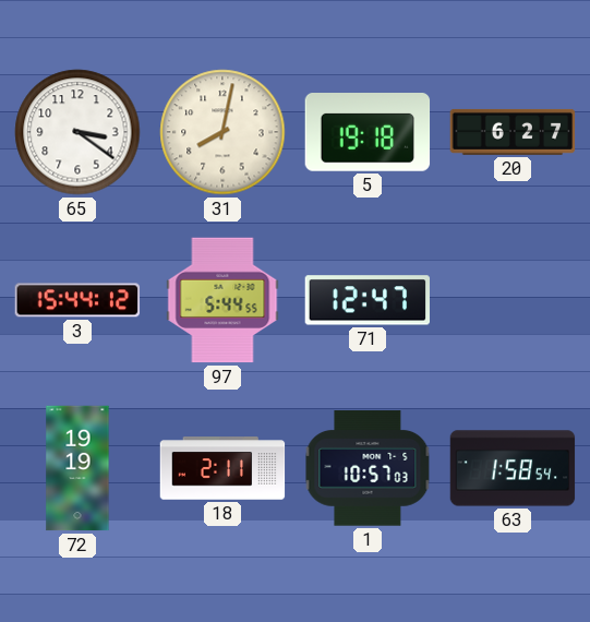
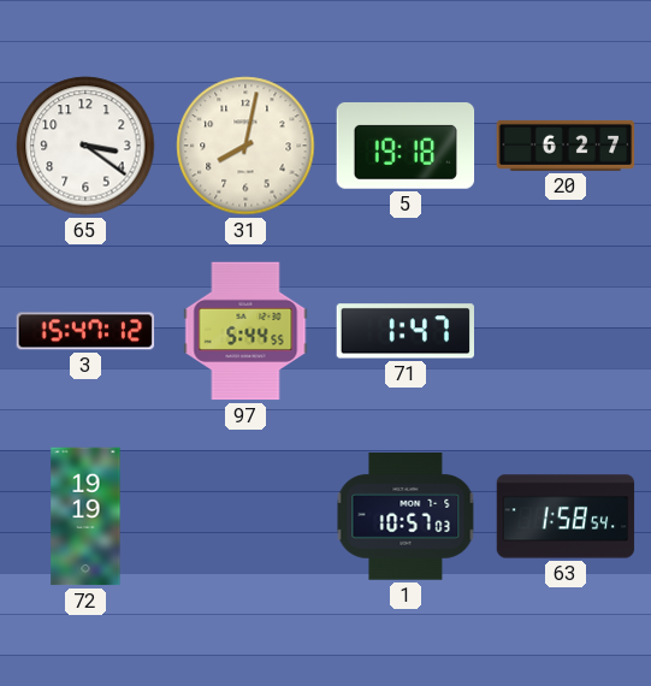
3: 15:44 -> 15:47 (85, 331)
71: 12:47 -> 1:47 (406, 331)
18: 2:11 -> none (222, 468)
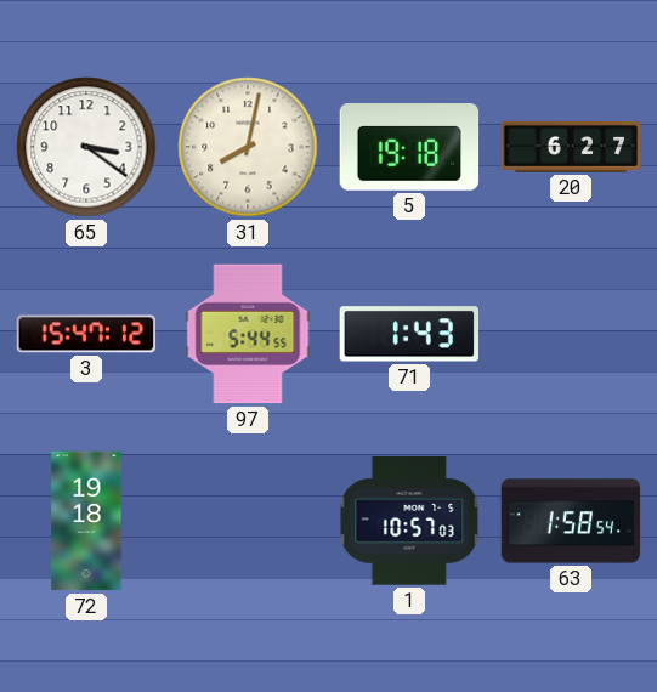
71: 1:47 -> 1:43 (409, 334)
72: 19:19 -> 19:18 (86, 521)
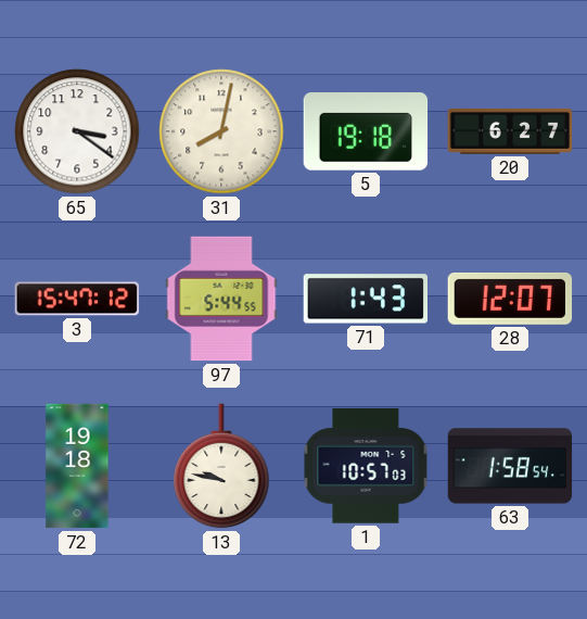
28: none -> 12:07 (510, 299)
13: none -> 9:47 (221, 466)
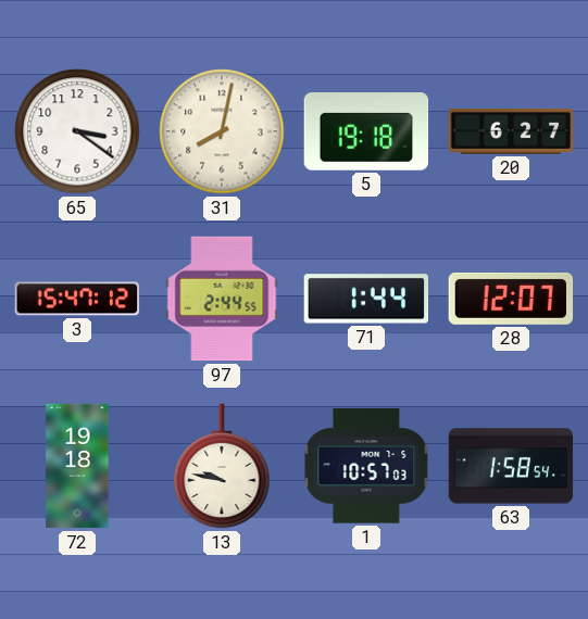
97: 5:44 -> 2:44 (222, 299)
71: 1:43 -> 1:44 (366, 299)
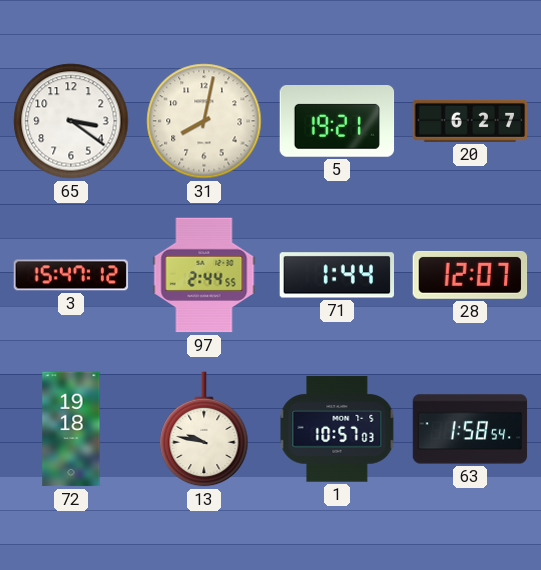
5: 19:18 -> 19:21 (337, 121)
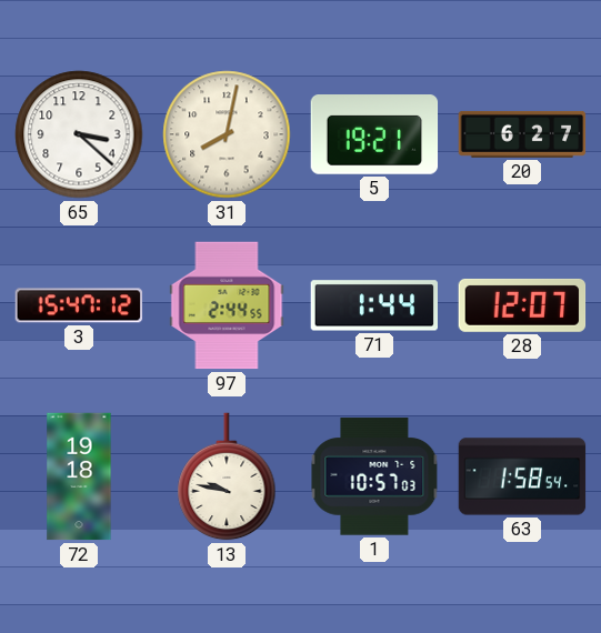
65: 3:21 -> 3:22 (79, 134)
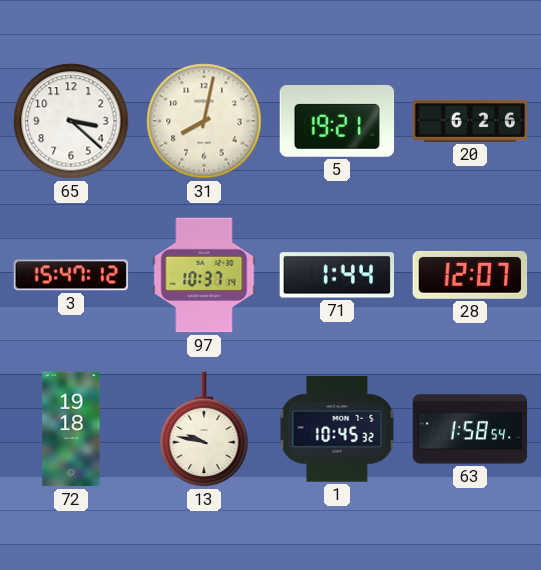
20: 6:27 -> 6:26 (470, 121)
97: 2:44 -> 10:37 (204, 275)
1: 10:57 -> 10:45 (337, 429)
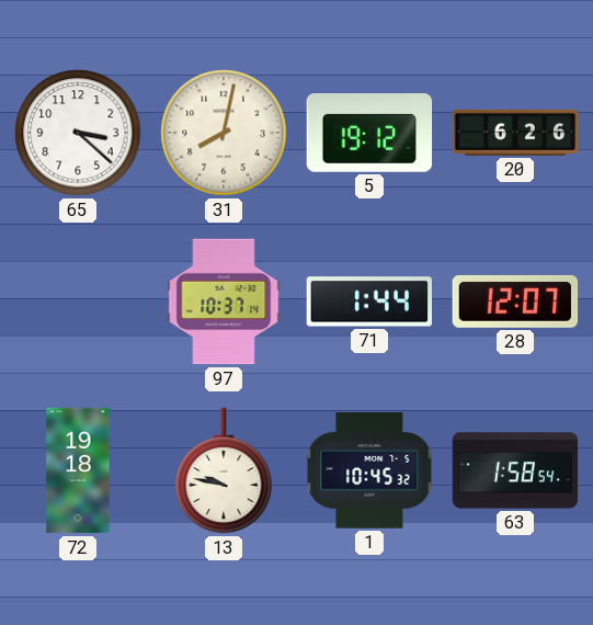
5: 19:21 -> 19:12 (369, 133)
3: 15:47 -> none (71, 275)
